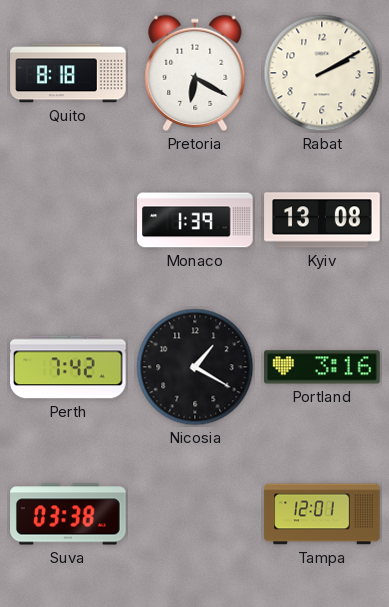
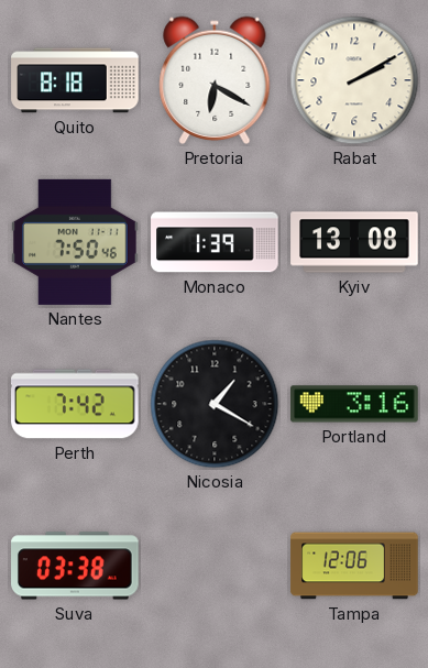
Nantes: none -> 7:50 (76, 242)
Tampa: 12:01 -> 12:06 (354, 566)
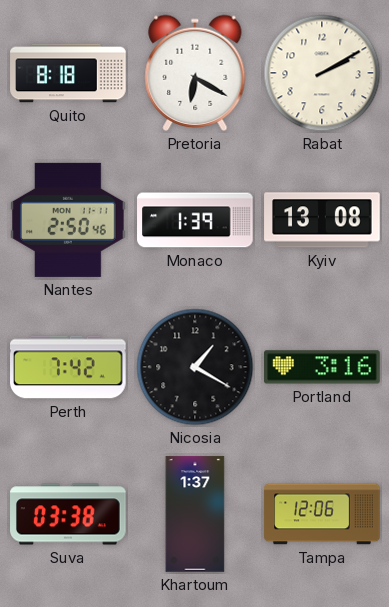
Nantes: 7:50 -> 2:50 (69, 220)
Khartoum: none -> 1:37 (195, 514)
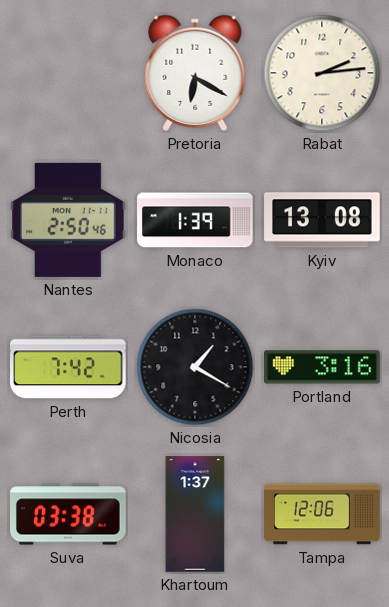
Quito: 8:18 -> none (68, 73)
Rabat: 2:10 -> 2:14 (322, 73)
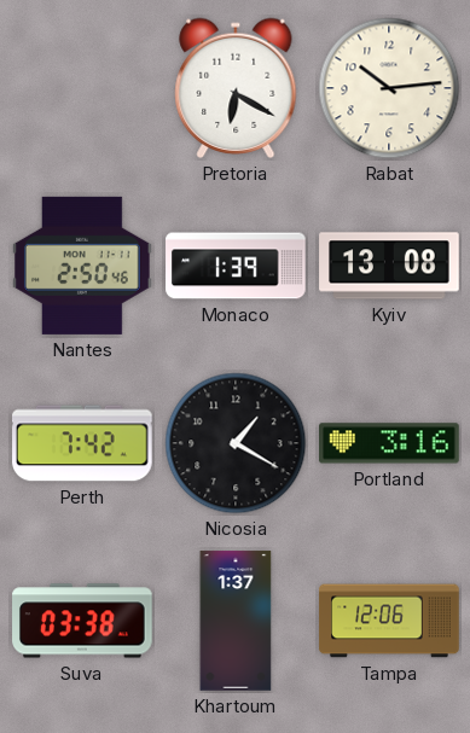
Rabat: 2:14 -> 10:14 (389, 88)
